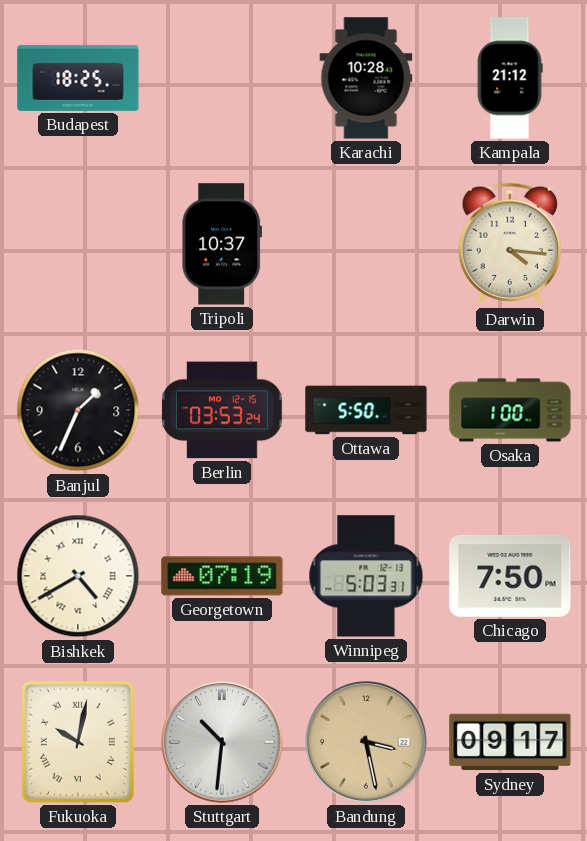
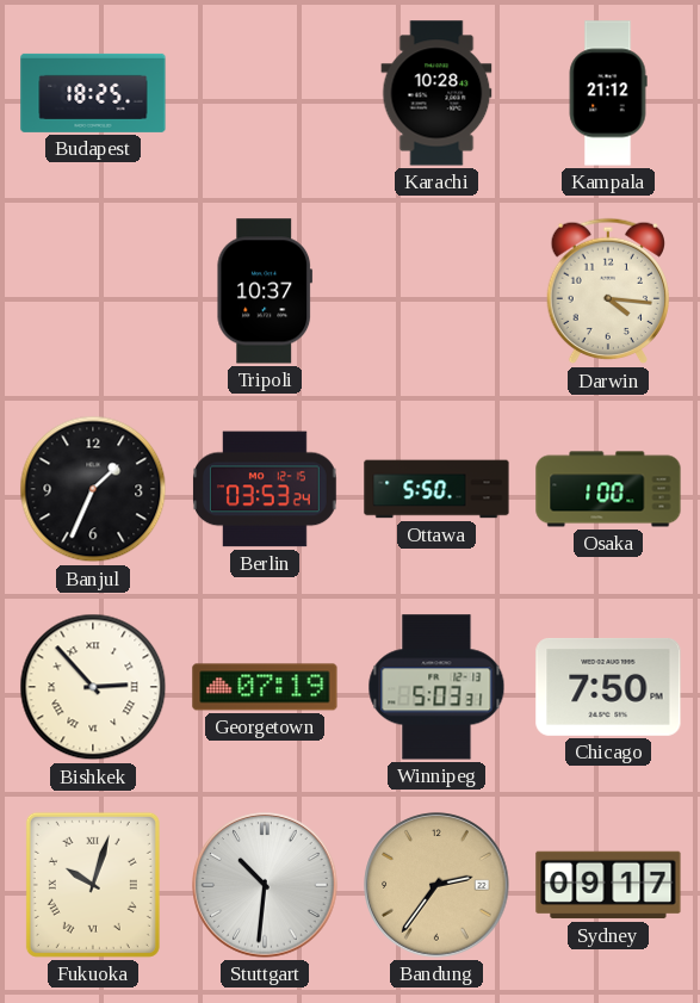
Bishkek: 4:40 -> 2:53 (93, 687)
Fukuoka: 10:02 -> 10:03 (93, 885)
Bandung: 3:28 -> 2:36 (436, 885)
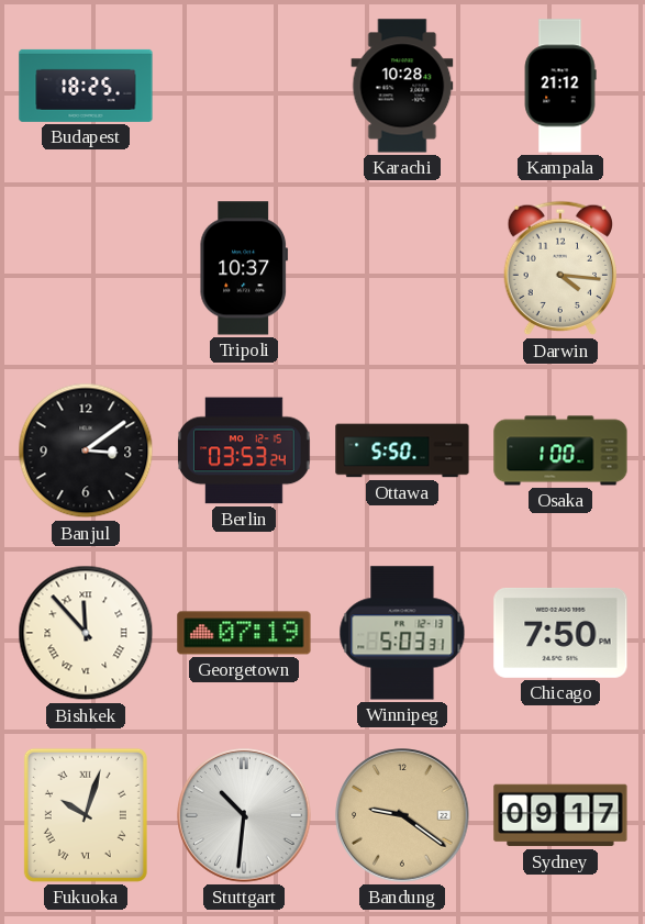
Banjul: 1:34 -> 3:09 (86, 450)
Bishkek: 2:53 -> 11:53 (86, 633)
Bandung: 2:36 -> 9:21 (402, 815)
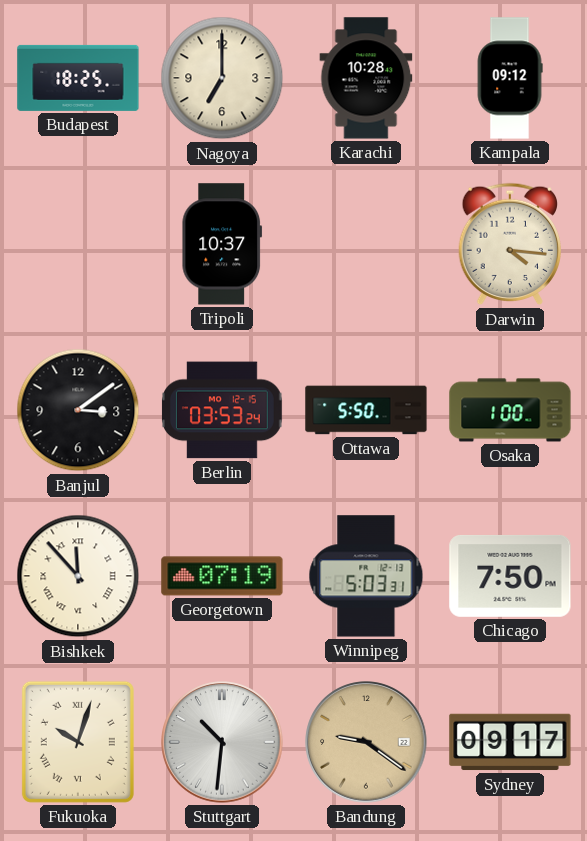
Nagoya: none -> 7:00 (222, 78)
Kampala: 21:12 -> 09:12 (510, 78)
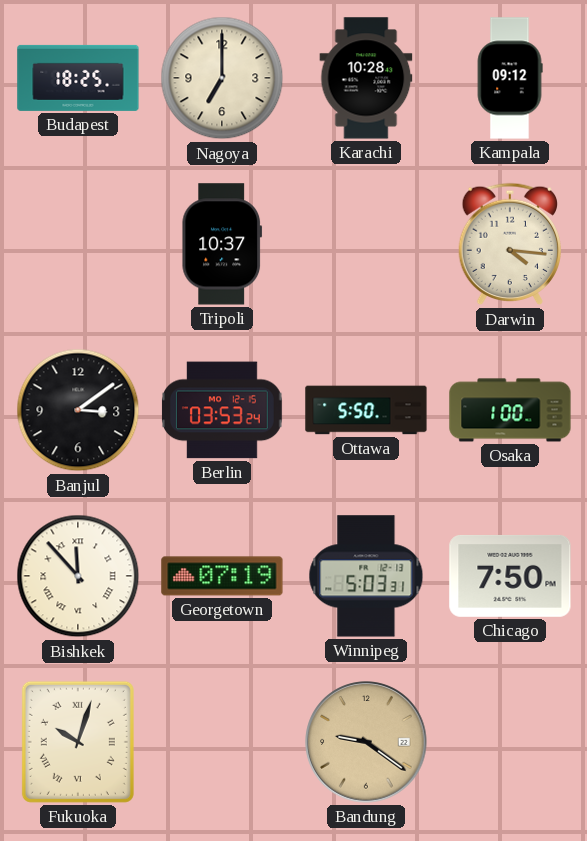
Stuttgart: 10:31 -> none (222, 742)
Sydney: 09:17 -> none (510, 742)
